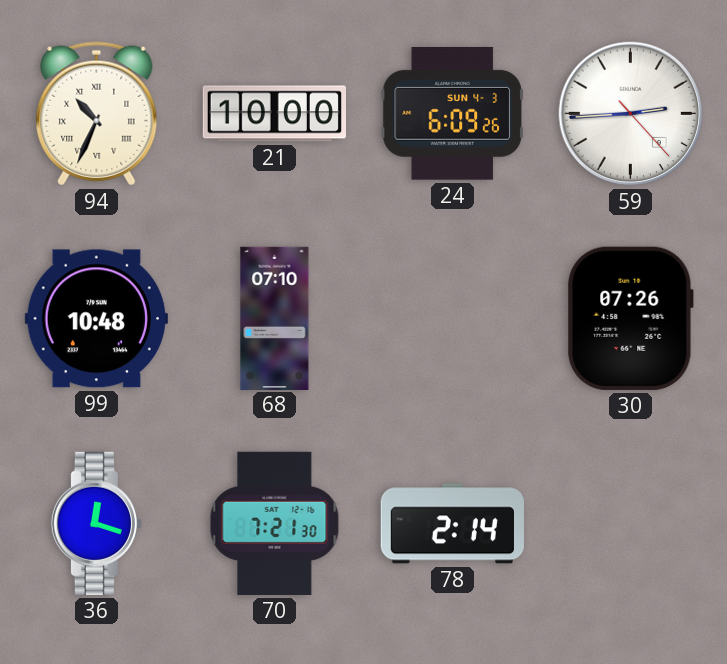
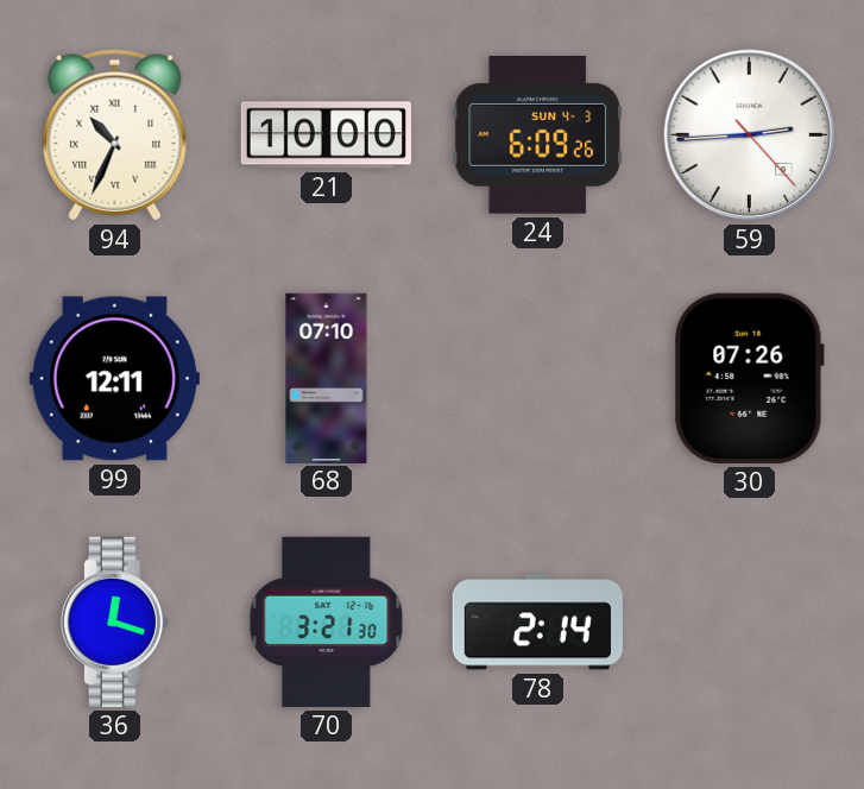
99: 10:48 -> 12:11 (114, 379)
70: 7:21 -> 3:21 (327, 621)
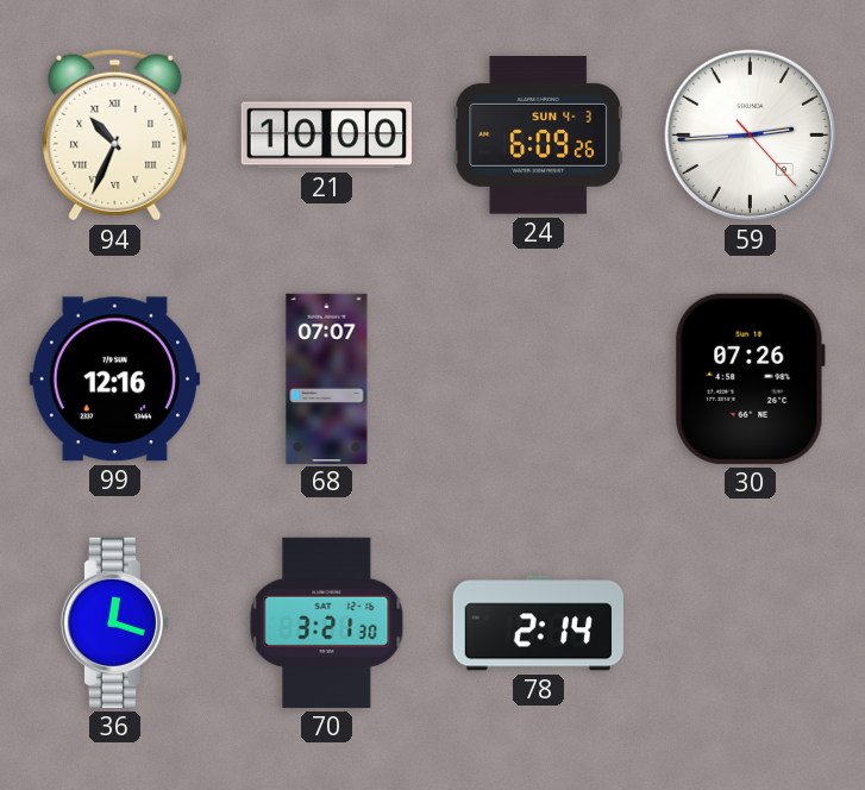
99: 12:11 -> 12:16 (114, 380)
68: 07:10 -> 07:07 (327, 378)
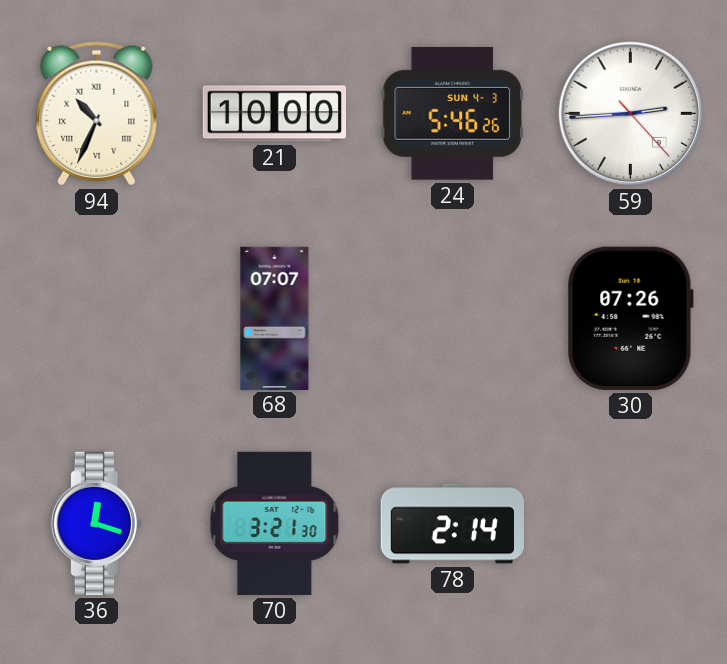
24: 6:09 -> 5:46 (452, 114)
99: 12:16 -> none (114, 380)
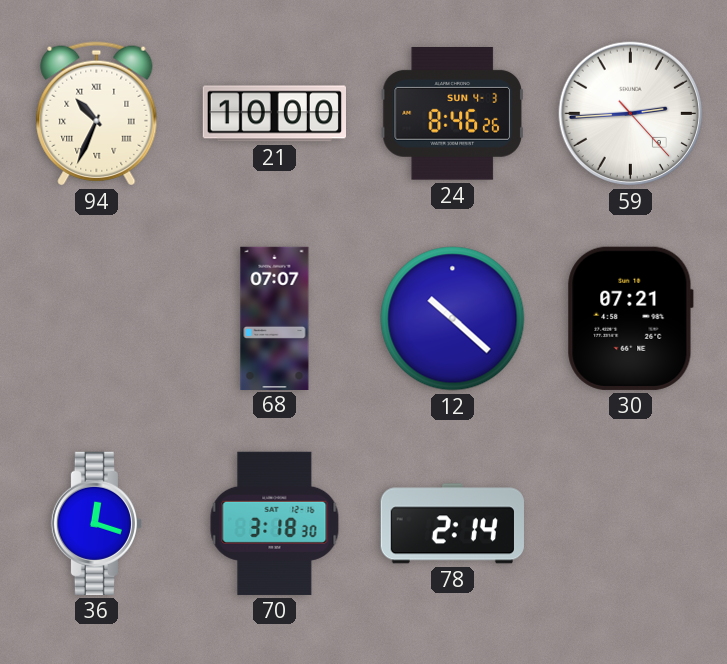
24: 5:46 -> 8:46 (452, 114)
12: none -> 10:22 (453, 319)
30: 07:26 -> 07:21 (630, 318)
70: 3:21 -> 3:18 (275, 523)
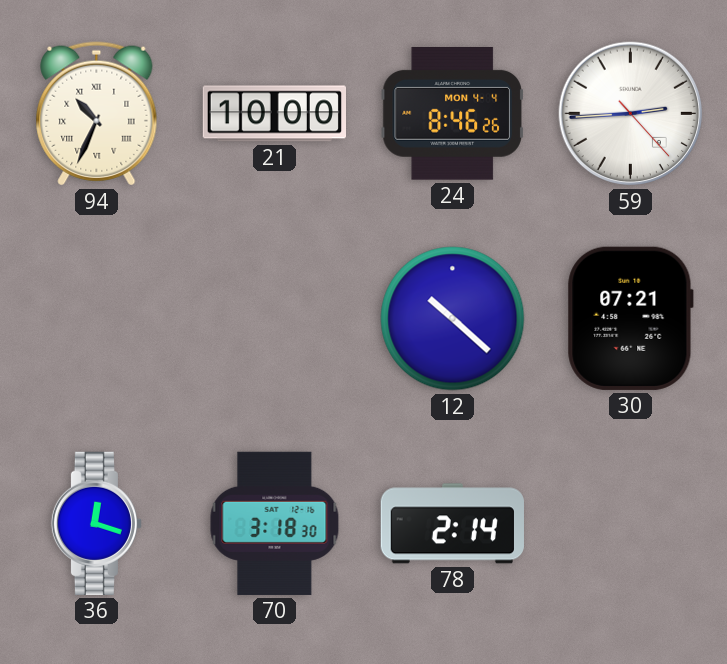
24 date: SUN 4-3 -> MON 4-4 (452, 114)
68: 07:07 -> none (275, 318)
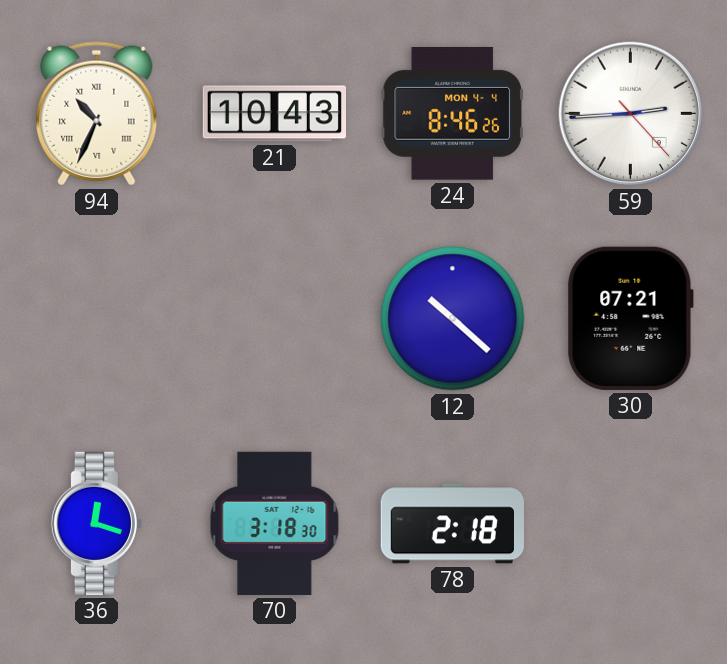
21: 10:00 -> 10:43 (274, 114)
78: 2:14 -> 2:18 (452, 524)
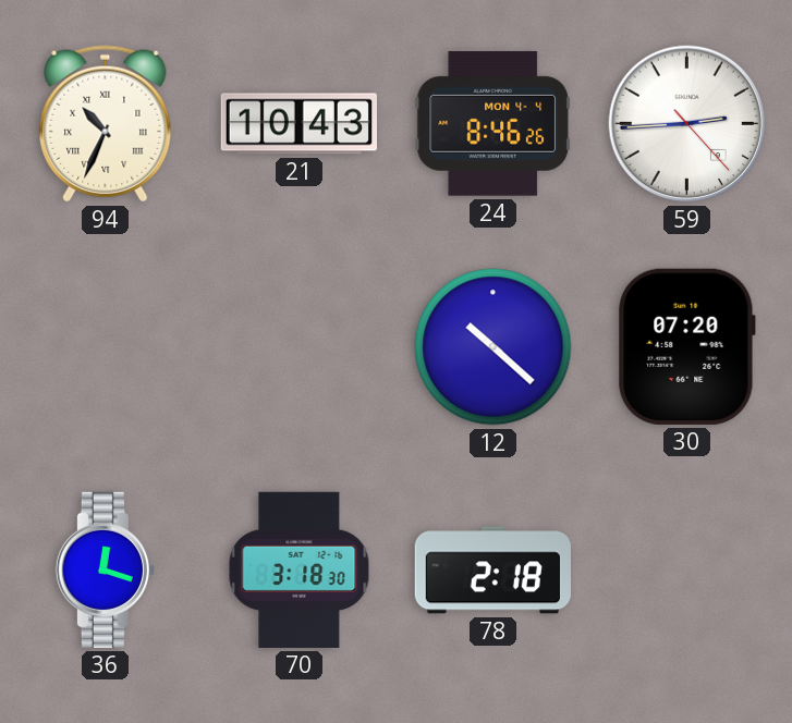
30: 07:21 -> 07:20 (686, 346)
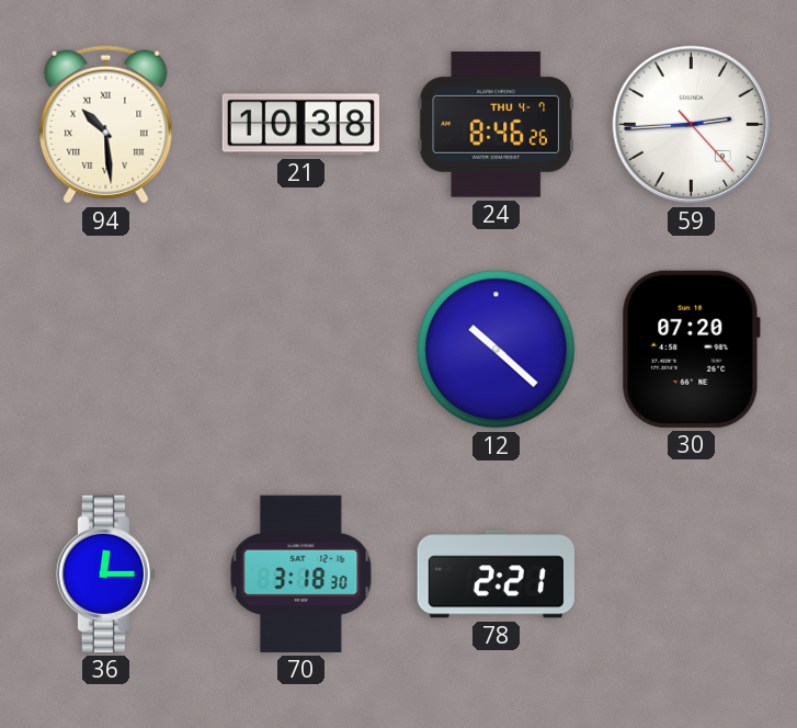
94: 10:34 -> 10:29 (106, 125)
21: 10:43 -> 10:38 (300, 125)
24 date: MON 4-4 -> THU 4-7 (496, 125)
36: 12:18 -> 12:15 (105, 573)
78: 2:18 -> 2:21 (496, 575)
